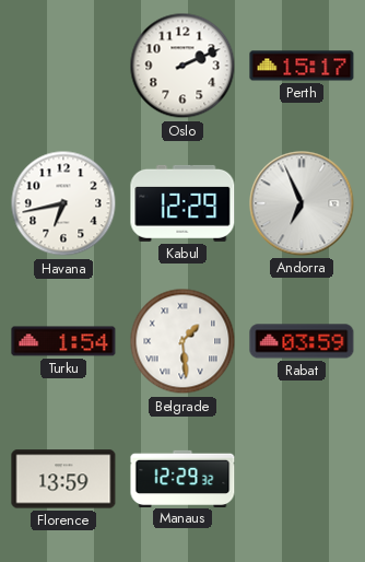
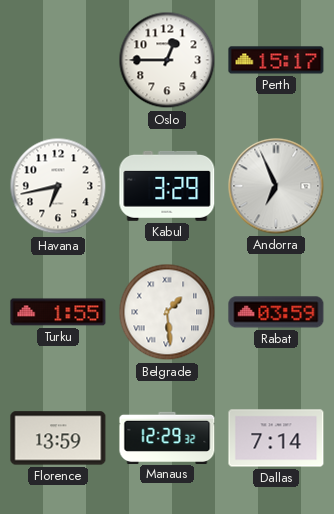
Oslo: 2:11 -> 12:45 (167, 60)
Kabul: 12:29 -> 3:29 (167, 186)
Turku: 1:54 -> 1:55 (58, 312)
Dallas: none -> 7:14 (276, 438)
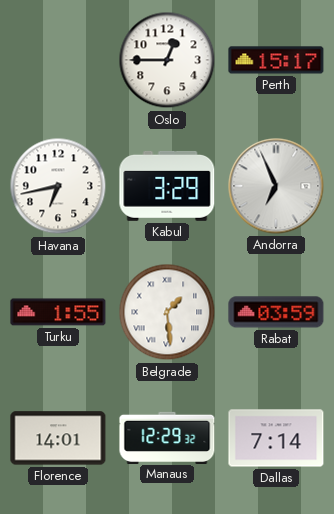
Florence: 13:59 -> 14:01 (58, 438)
